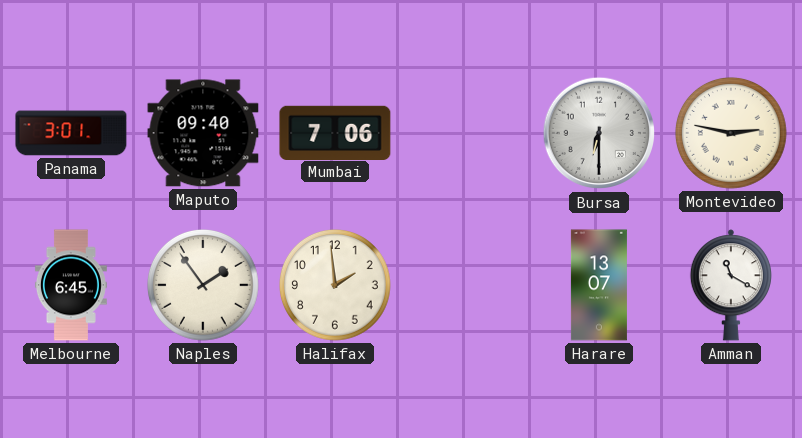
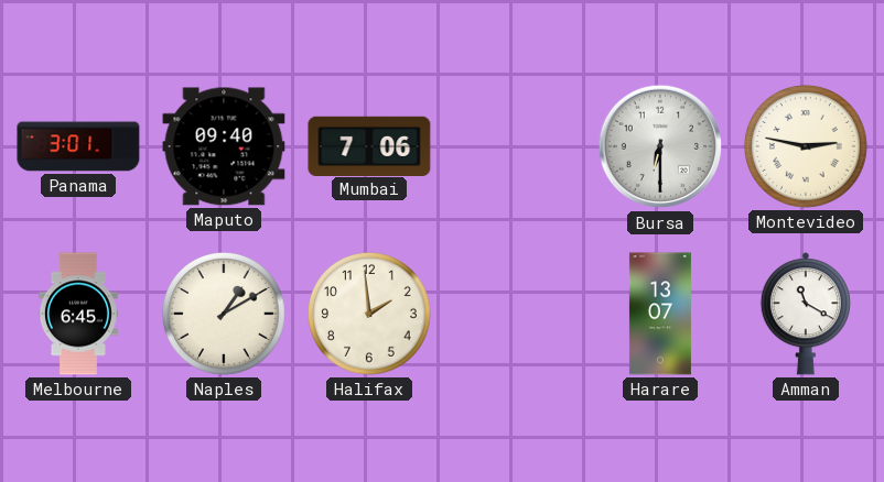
Naples: 1:54 -> 1:10 (225, 315)
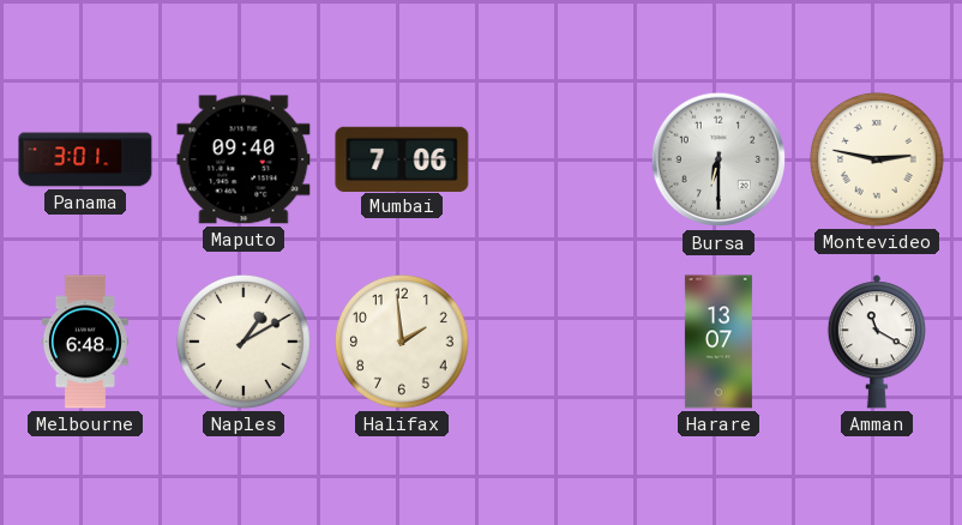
Melbourne: 6:45 -> 6:48 (85, 342)
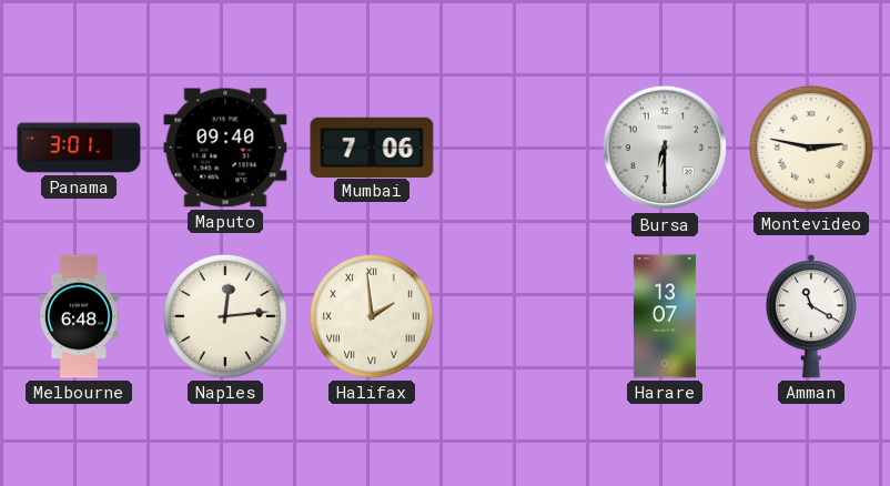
Naples: 1:10 -> 12:14 (226, 317)
Halifax numerals: Arabic -> Roman (373, 317)
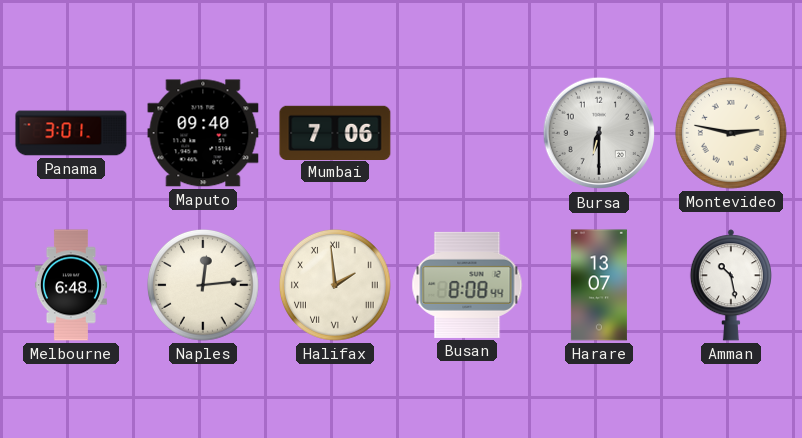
Busan: none -> 8:08 (467, 285)
Amman: 11:20 -> 10:28 (731, 285)
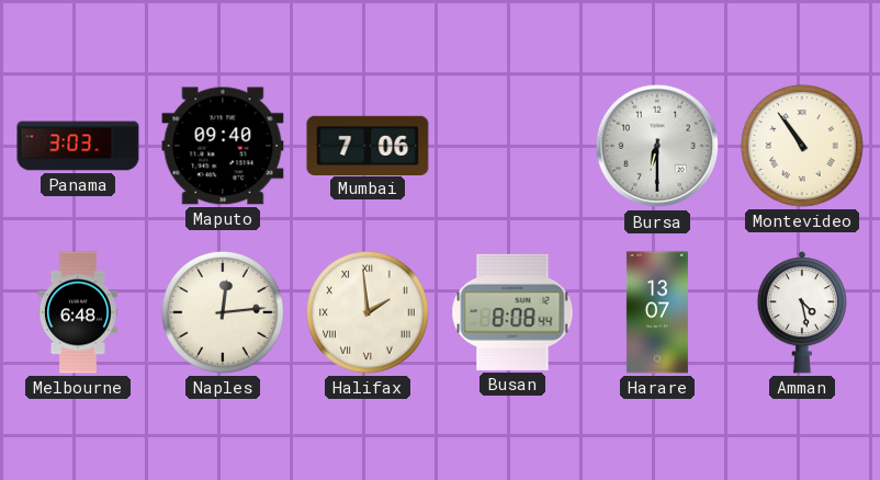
Panama: 3:01 -> 3:03 (78, 146)
Montevideo: 2:47 -> 10:54 (803, 147)
Amman: 10:28 -> 4:28 (802, 312)
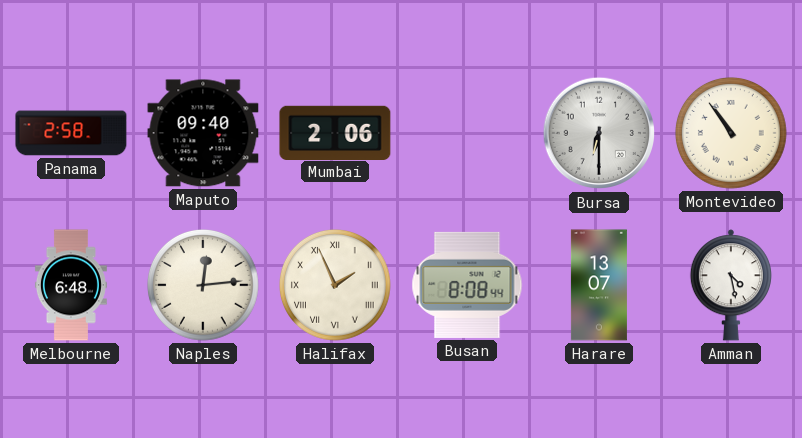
Panama: 3:03 -> 2:58 (71, 133)
Mumbai: 7:06 -> 2:06 (335, 132)
Halifax: 1:59 -> 1:56 (336, 286)
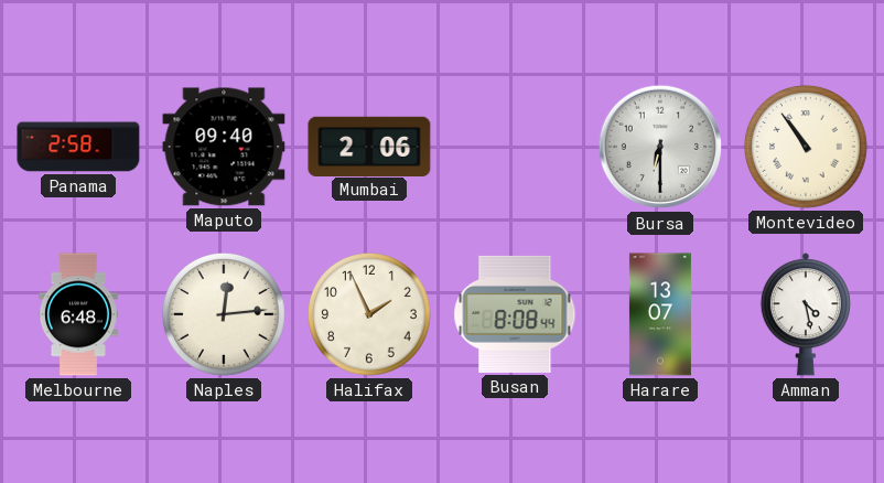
Halifax numerals: Roman -> Arabic (370, 315)
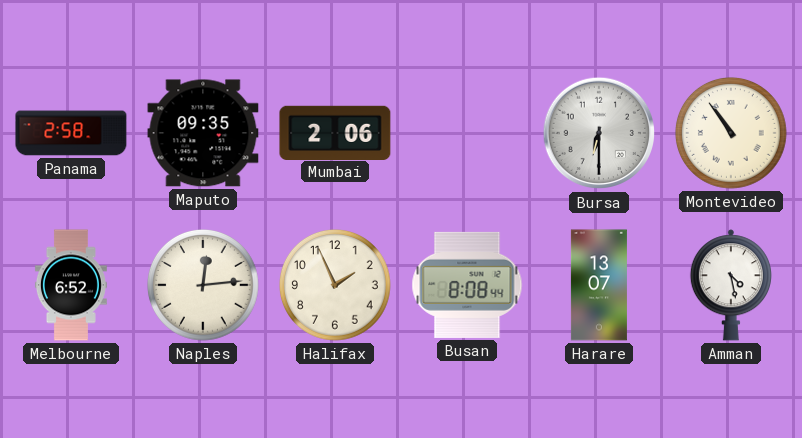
Maputo: 09:40 -> 09:35 (203, 133)
Melbourne: 6:48 -> 6:52 (71, 285)
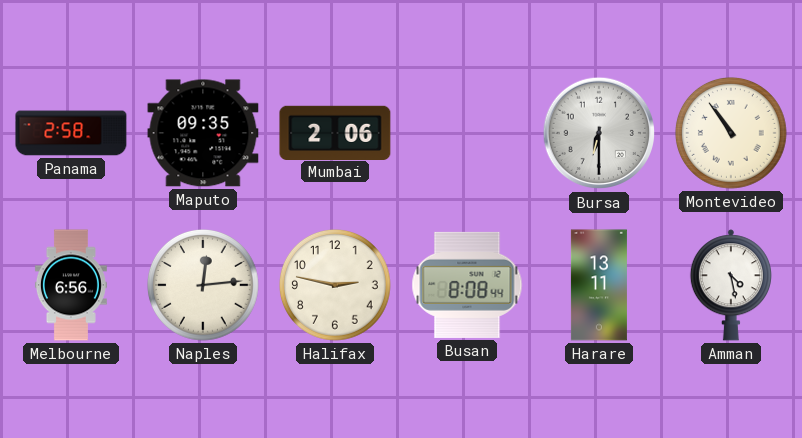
Melbourne: 6:52 -> 6:56 (71, 285)
Halifax: 1:56 -> 2:47 (336, 286)
Harare: 13:07 -> 13:11 (599, 285)
